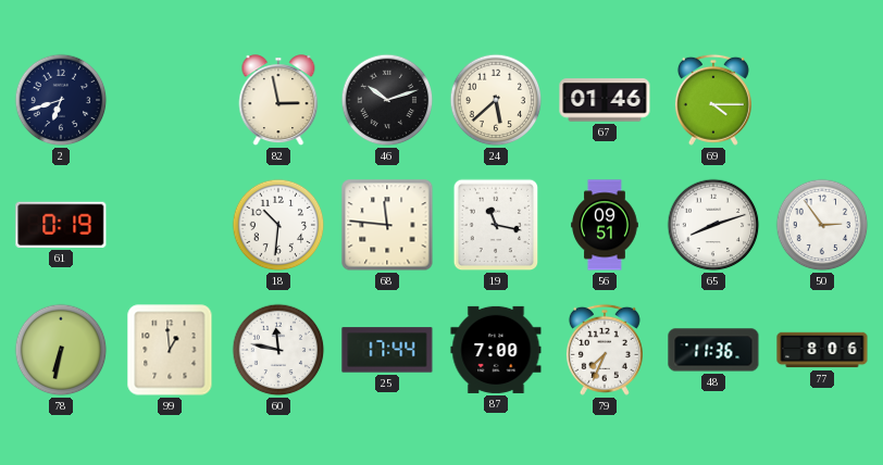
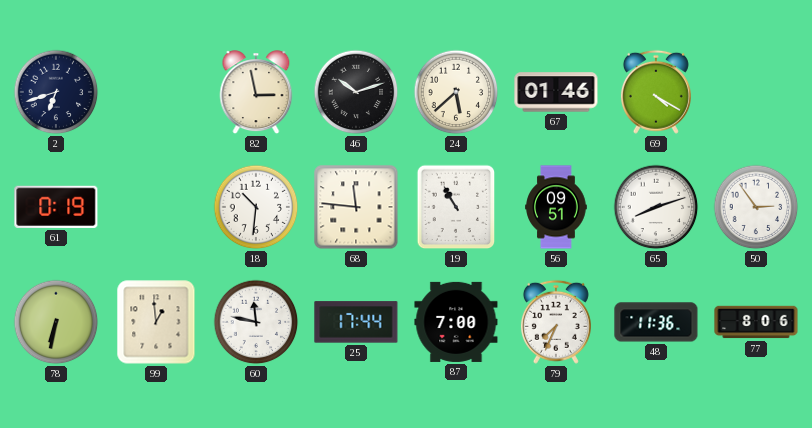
69: 4:15 -> 4:20 (656, 92)
19: 11:17 -> 10:55 (456, 207)
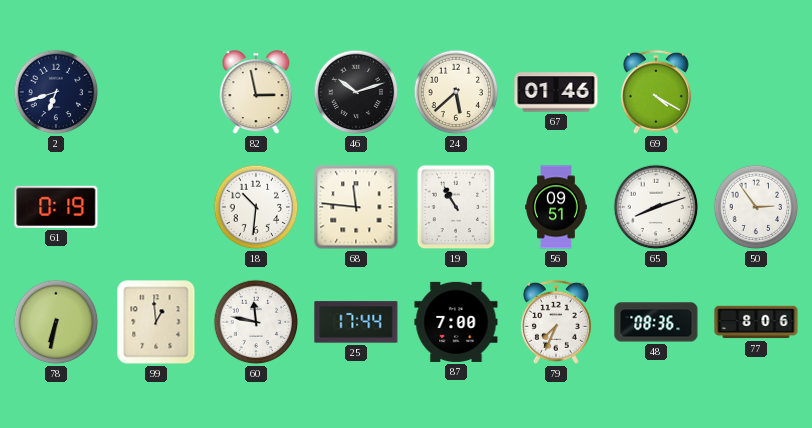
48: 11:36 -> 08:36 (656, 322)
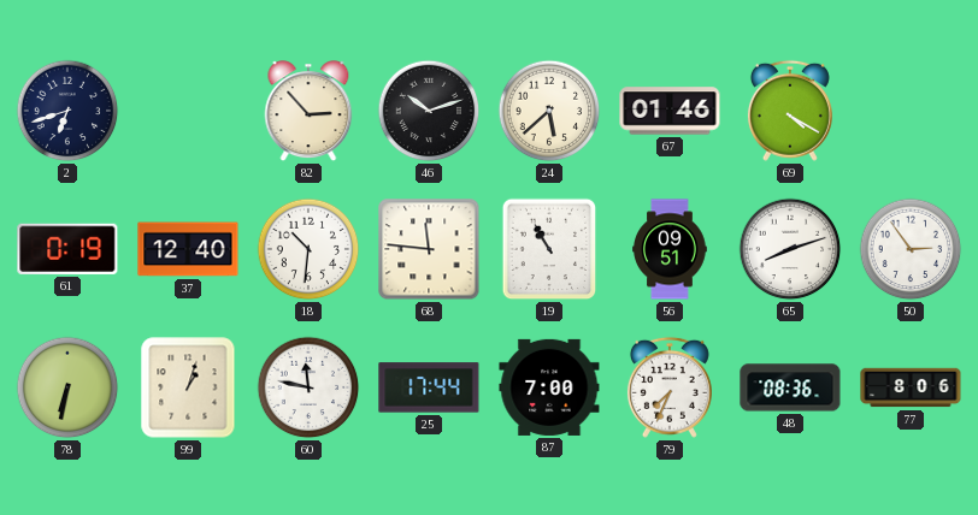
82: 2:58 -> 2:53 (308, 112)
37: none -> 12:40 (188, 249)
99: 12:59 -> 1:03 (188, 387)
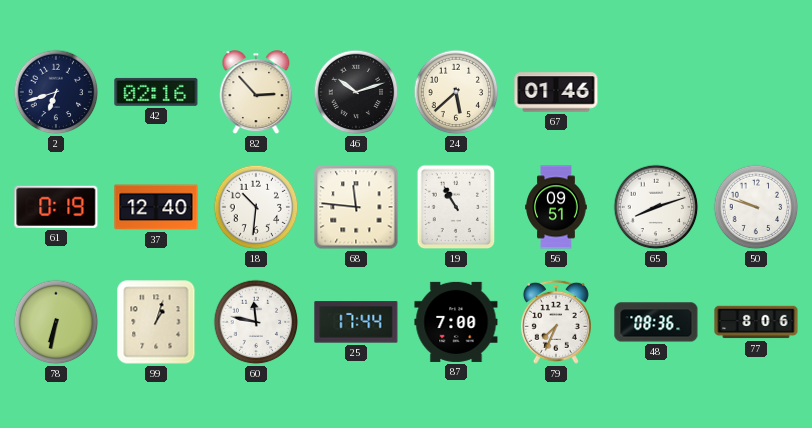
42: none -> 02:16 (156, 92)
69: 4:20 -> none (790, 111)
50: 2:54 -> 9:48 (756, 207)
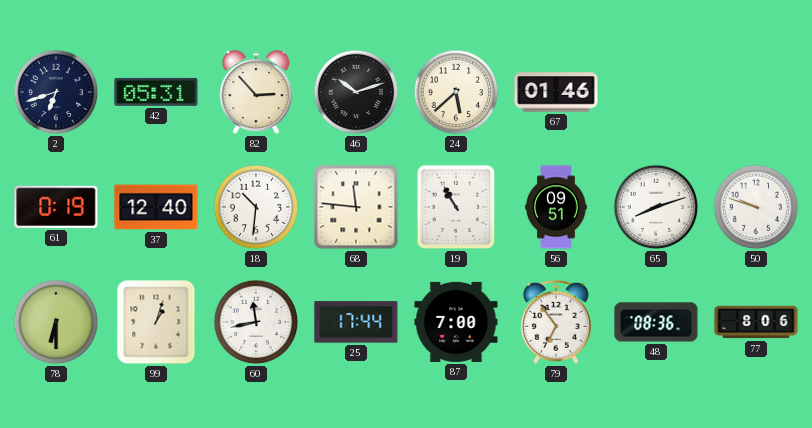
42: 02:16 -> 05:31 (156, 92)
78: 6:32 -> 6:30 (56, 322)
60: 11:47 -> 11:43 (256, 322)
79: 7:34 -> 6:54 (556, 322)
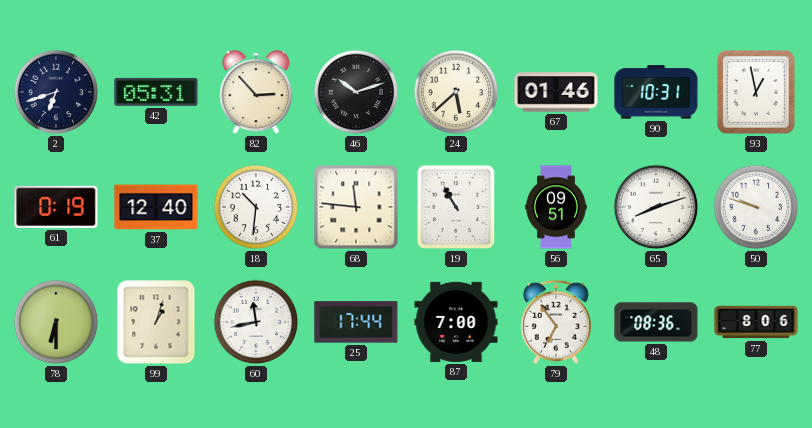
90: none -> 10:31 (656, 92)
93: none -> 12:58 (756, 92)
